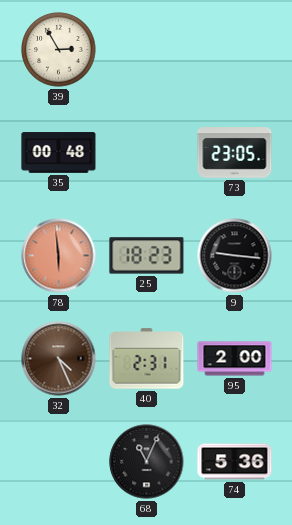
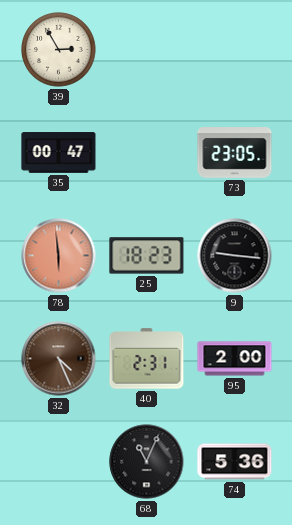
35: 00:48 -> 00:47 (59, 153)
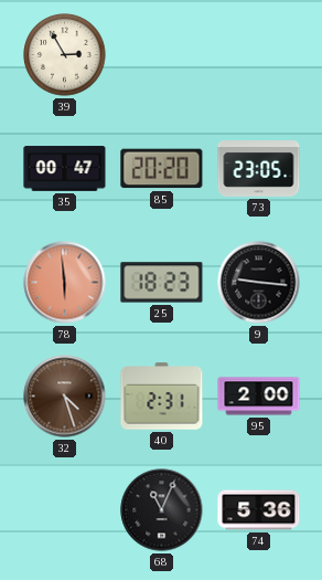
85: none -> 20:20 (162, 169)
32: 4:26 -> 4:27 (65, 397)
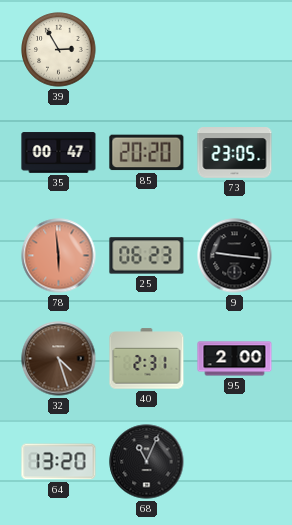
25: 18:23 -> 06:23 (147, 256)
64: none -> 13:20 (59, 462)
74: 5:36 -> none (259, 510)
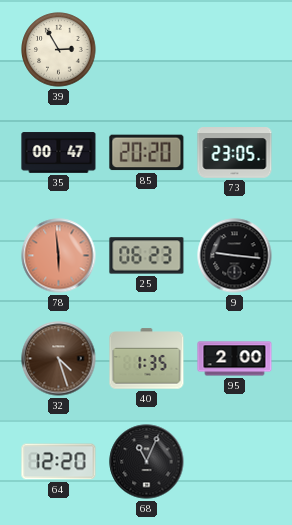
40: 2:31 -> 1:35 (147, 359)
64: 13:20 -> 12:20 (59, 462)
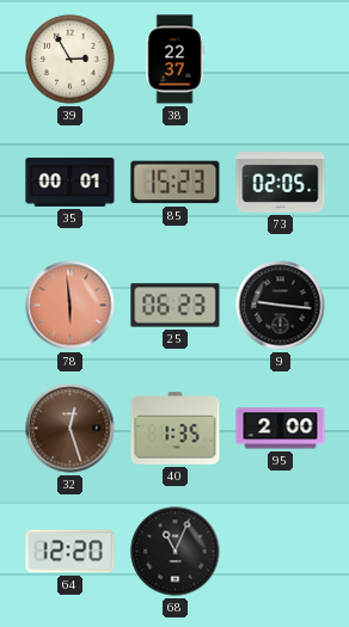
38: none -> 22:37 (174, 60)
35: 00:47 -> 00:01 (71, 183)
85: 20:20 -> 15:23 (176, 183)
73: 23:05 -> 02:05 (281, 183)
32: 4:27 -> 12:27 (71, 429)
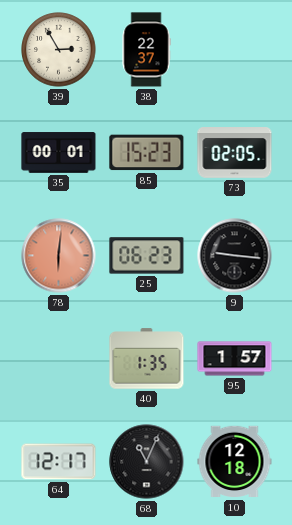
78: 5:59 -> 6:01 (59, 256)
32: 12:27 -> none (71, 429)
95: 2:00 -> 1:57 (235, 359)
64: 12:20 -> 12:17 (59, 462)
10: none -> 12:18 (235, 462)
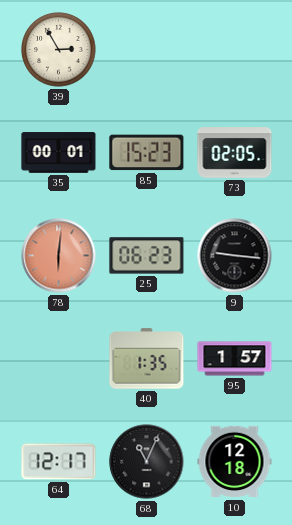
38: 22:37 -> none (146, 50)
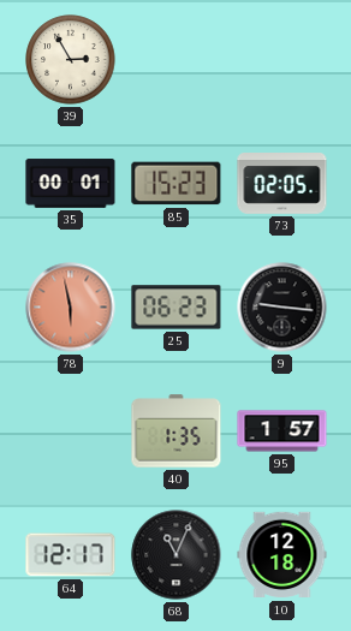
78: 6:01 -> 5:58 (71, 308)
